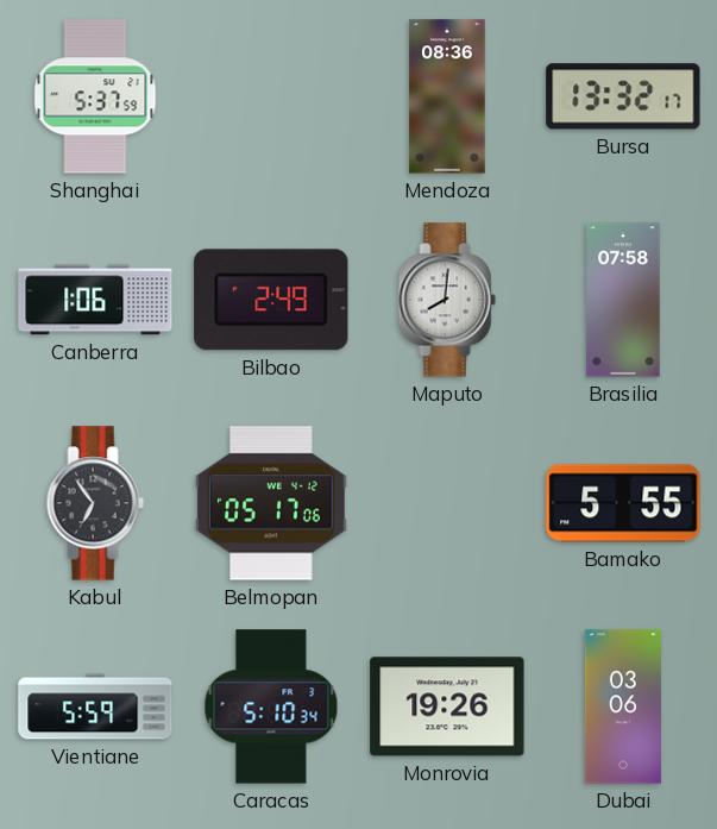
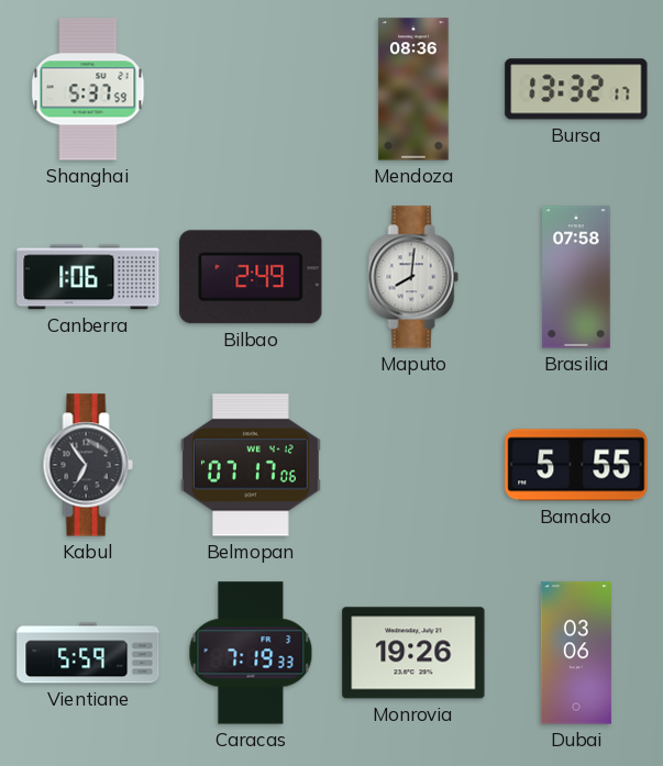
Belmopan: 05:17 -> 07:17 (251, 465)
Caracas: 5:10 -> 7:19 (251, 653)
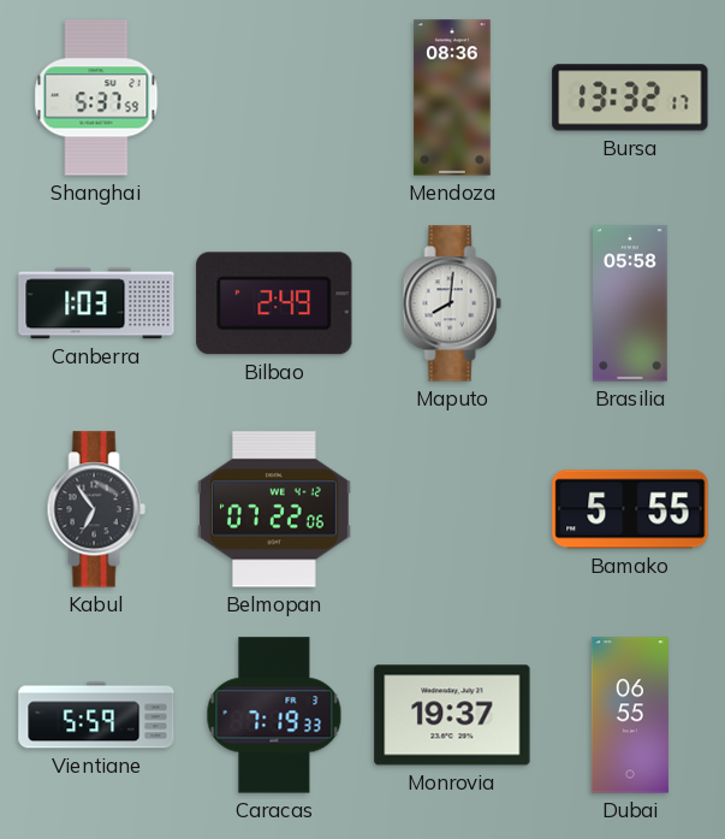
Canberra: 1:06 -> 1:03 (96, 303)
Brasilia: 07:58 -> 05:58 (630, 303)
Belmopan: 07:17 -> 07:22 (274, 509)
Monrovia: 19:26 -> 19:37 (452, 715)
Dubai: 03:06 -> 06:55 (630, 715)
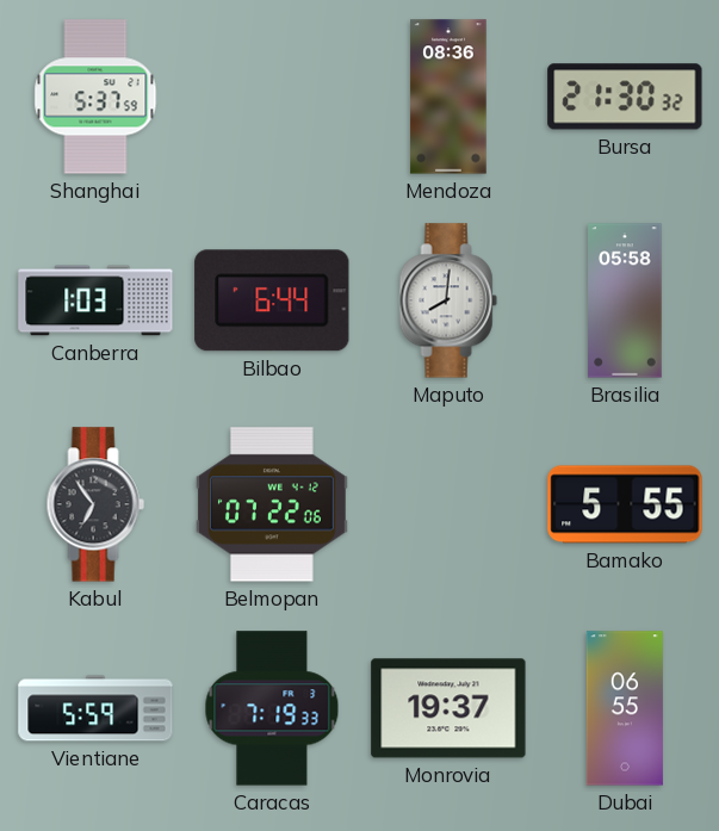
Bursa: 13:32 -> 21:30 (625, 97)
Bilbao: 2:49 -> 6:44 (272, 300)
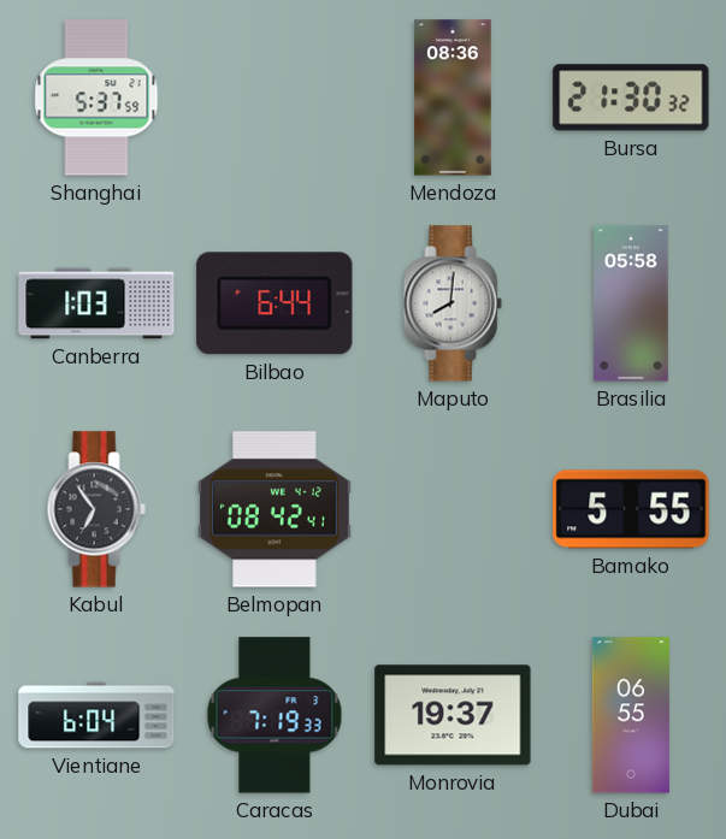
Belmopan: 07:22 -> 08:42 (275, 509)
Vientiane: 5:59 -> 6:04 (96, 715)
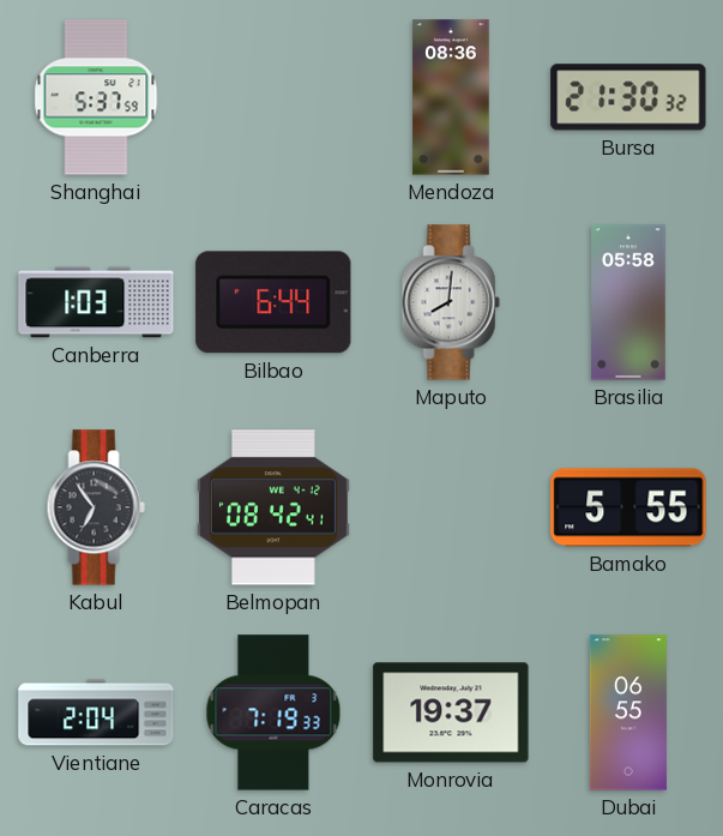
Vientiane: 6:04 -> 2:04 (96, 712)
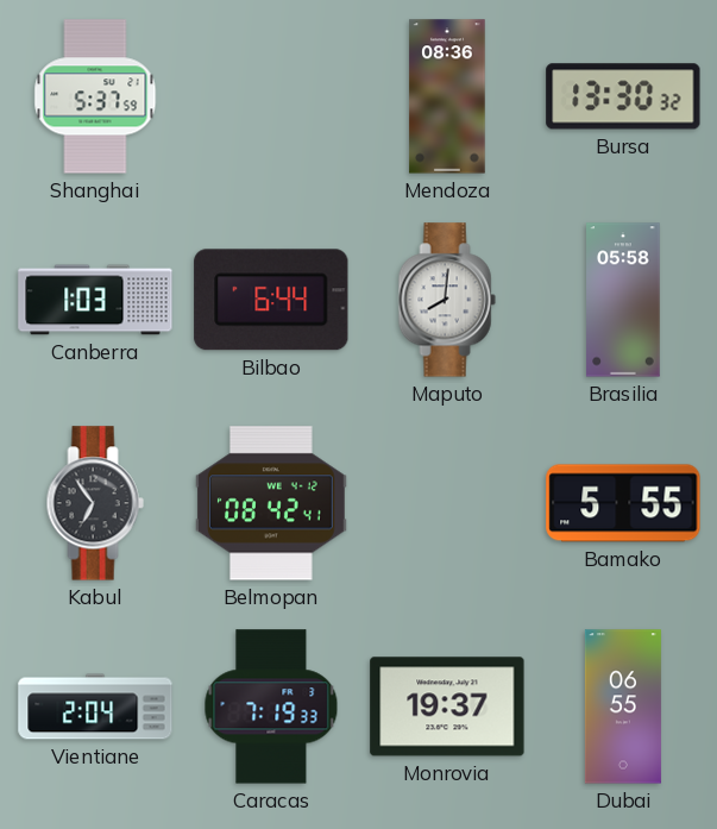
Bursa: 21:30 -> 13:30 (623, 96)
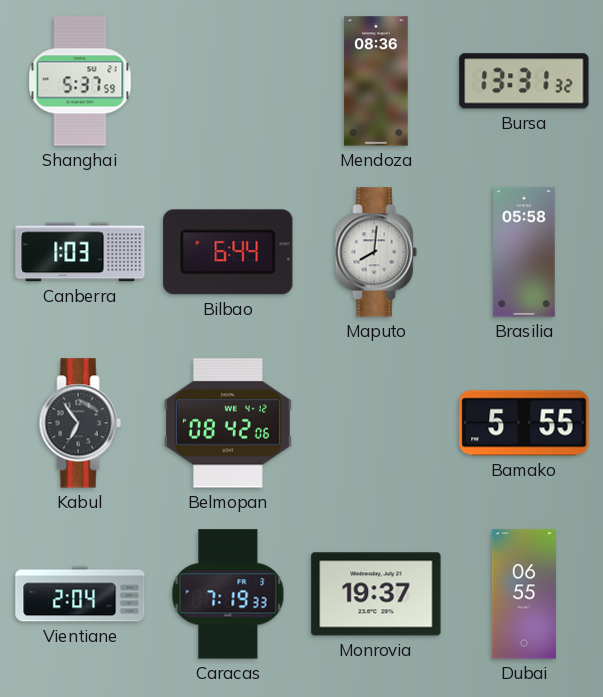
Bursa: 13:30 -> 13:31 (524, 81)
Belmopan: 08:42:41 -> 08:42:06 (228, 423)
